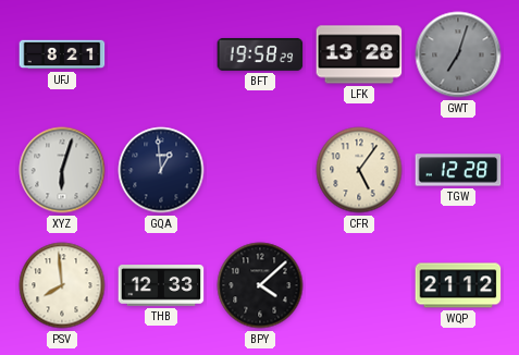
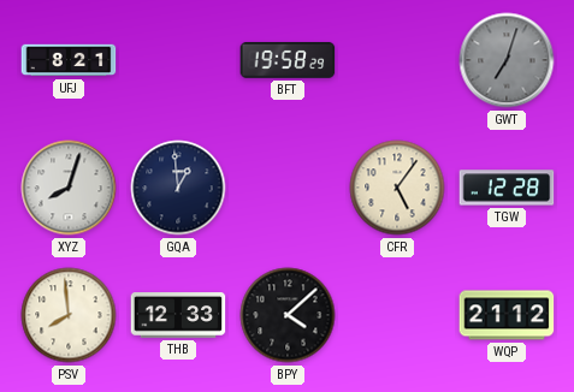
LFK: 13:28 -> none (359, 54)
XYZ: 6:03 -> 8:03 (69, 188)
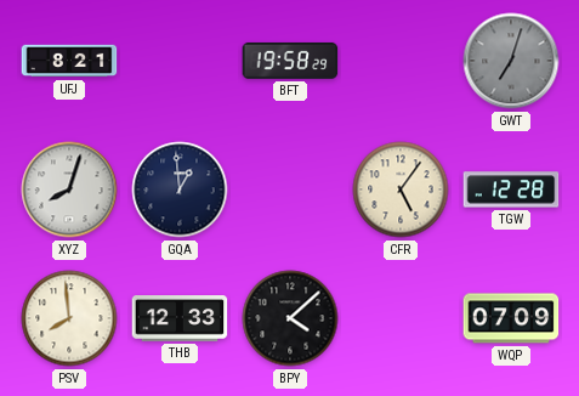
WQP: 21:12 -> 07:09 (511, 318)
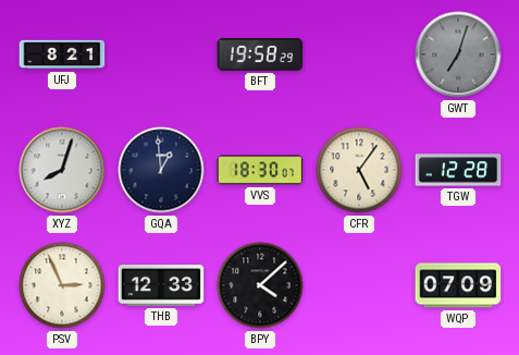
VVS: none -> 18:30 (260, 170)
PSV: 7:59 -> 2:56 (62, 285)
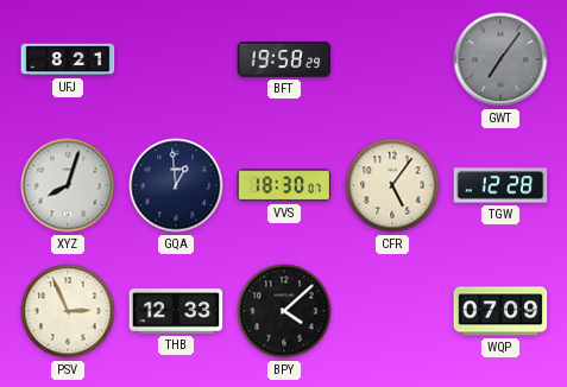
GWT: 7:03 -> 7:06 (500, 59)
